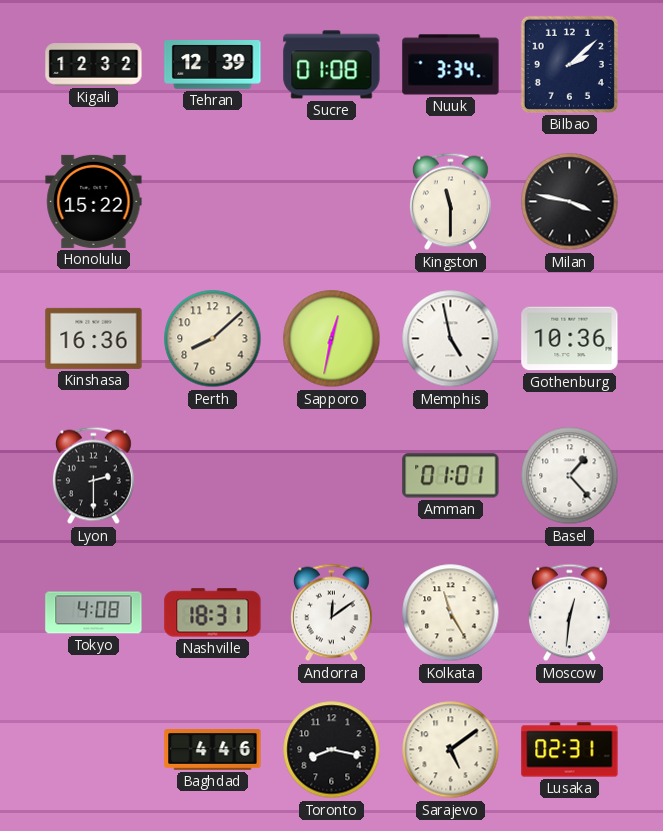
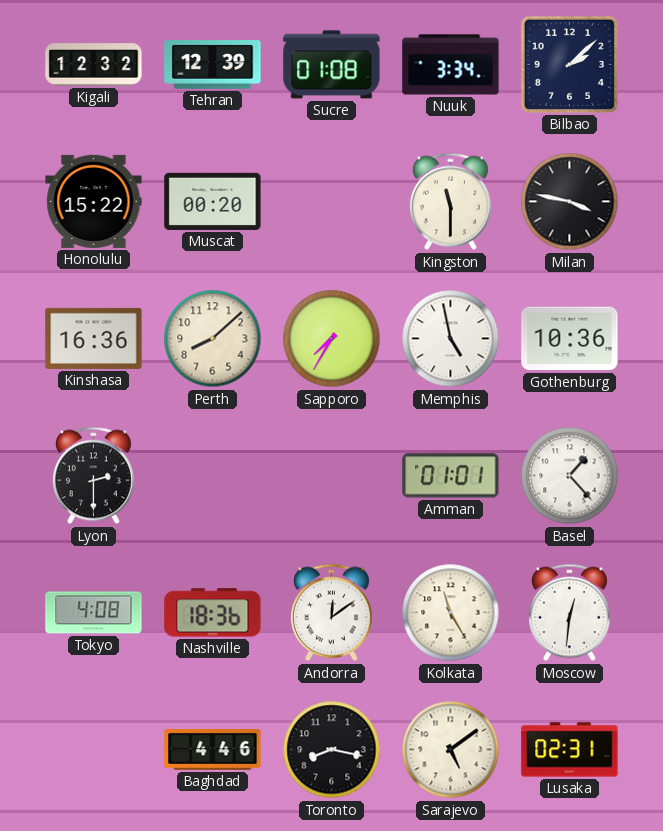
Muscat: none -> 00:20 (213, 201)
Sapporo: 12:32 -> 7:35 (332, 339)
Nashville: 18:31 -> 18:36 (213, 613)
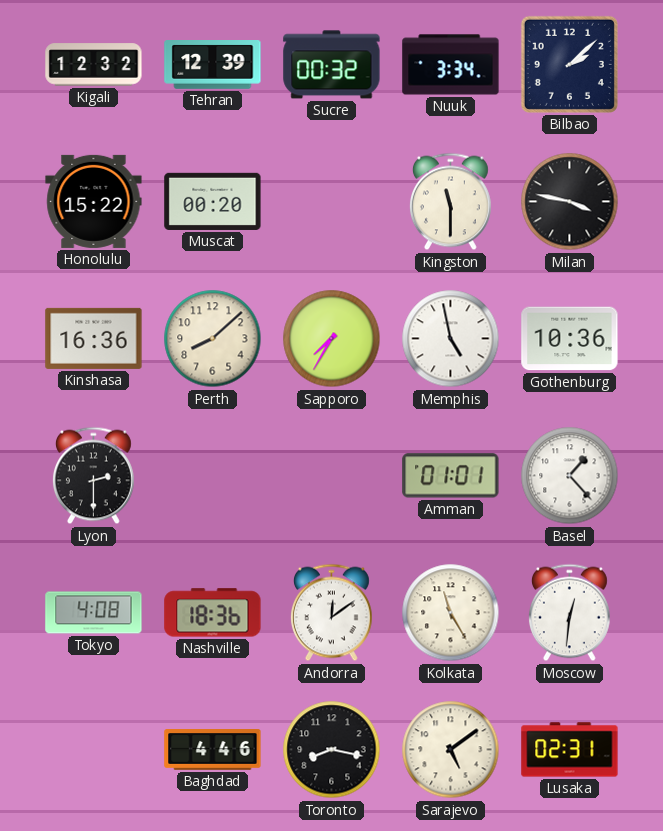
Sucre: 01:08 -> 00:32 (332, 65)
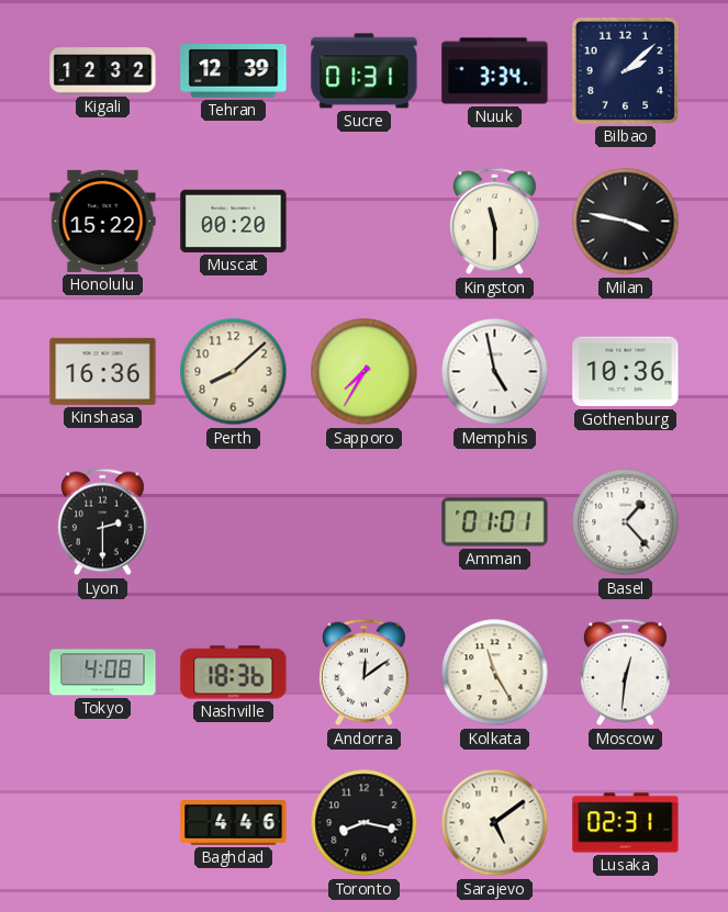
Sucre: 00:32 -> 01:31 (365, 71)
